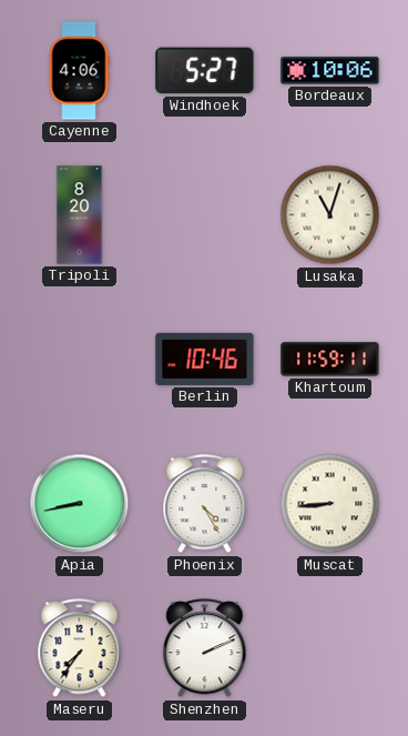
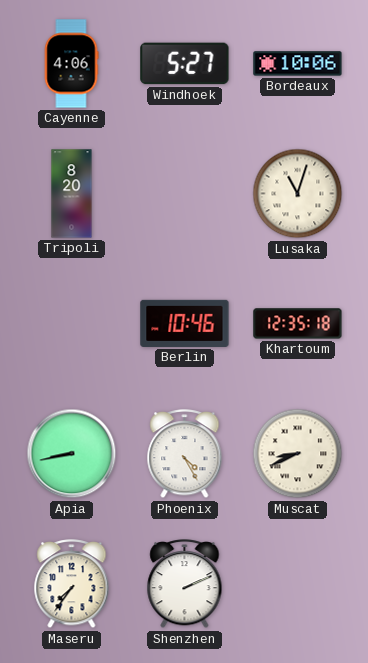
Khartoum: 11:59 -> 12:35 (298, 324)
Muscat: 8:44 -> 8:41 (298, 454)
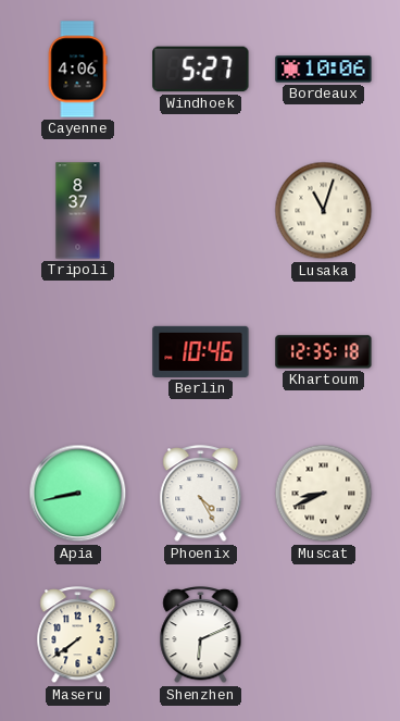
Tripoli: 8:20 -> 8:37 (78, 211)
Maseru: 7:36 -> 7:39 (78, 635)
Shenzhen: 2:11 -> 6:11 (201, 635)
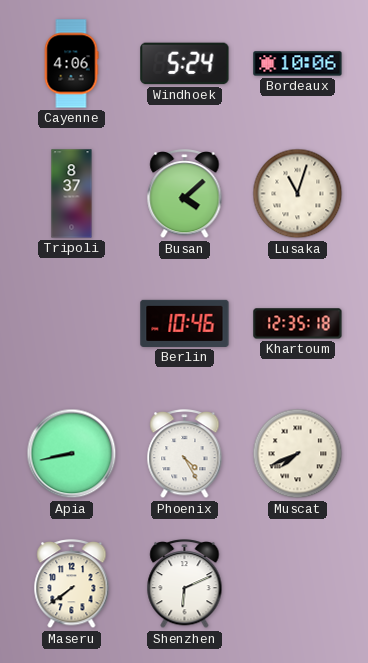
Windhoek: 5:27 -> 5:24 (185, 64)
Busan: none -> 4:08 (185, 194)
Muscat: 8:41 -> 7:41 (298, 454)
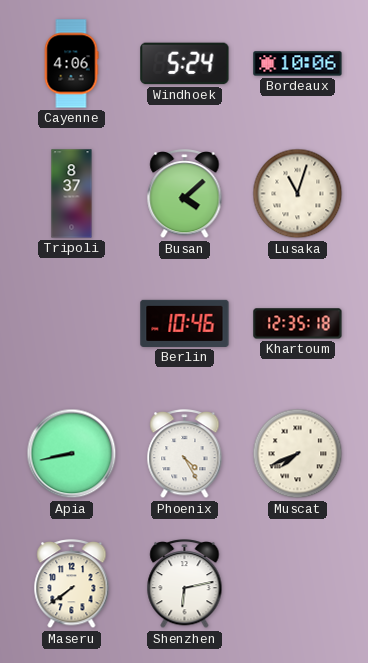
Shenzhen: 6:11 -> 6:13 (185, 584)
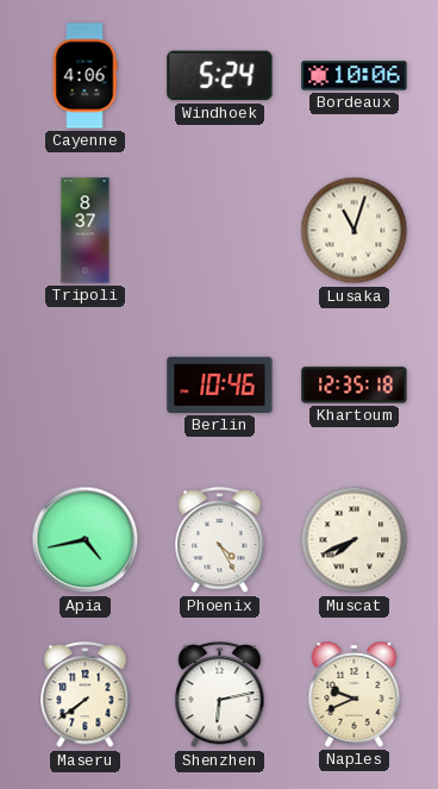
Busan: 4:08 -> none (185, 194)
Apia: 8:43 -> 4:43 (86, 540)
Naples: none -> 9:41 (355, 695)
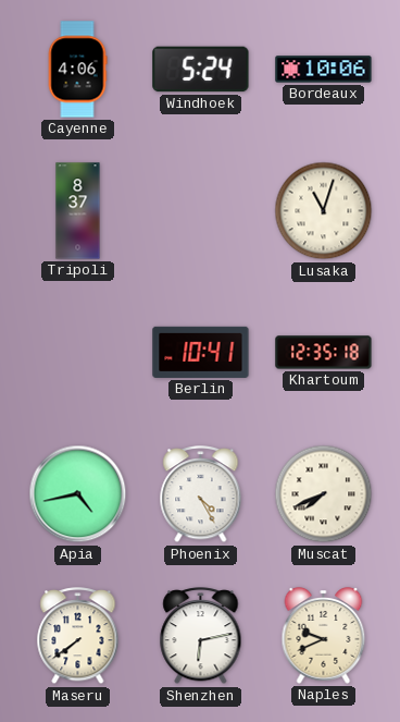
Berlin: 10:46 -> 10:41 (201, 352)
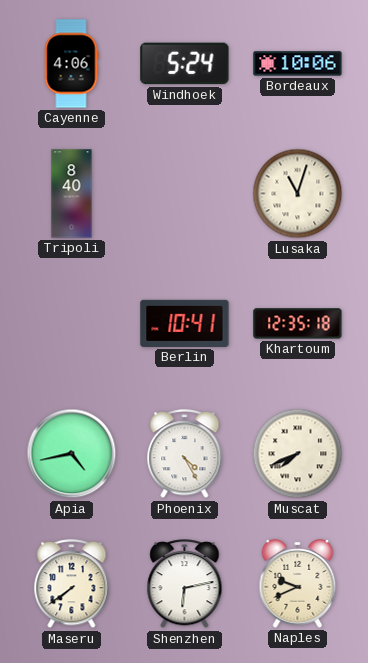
Tripoli: 8:37 -> 8:40 (72, 194)
